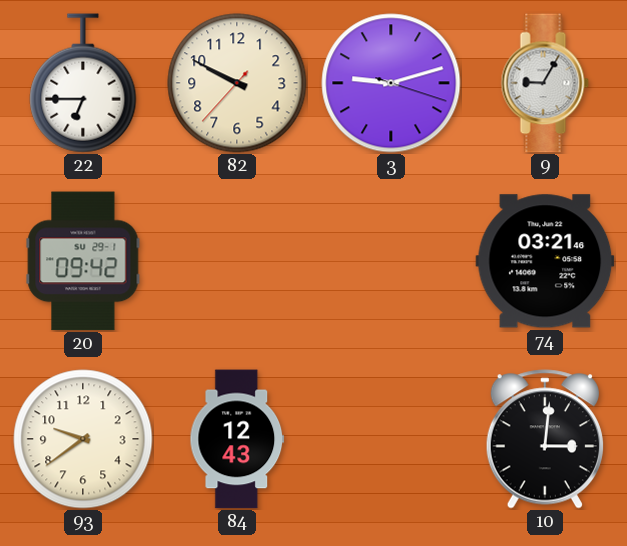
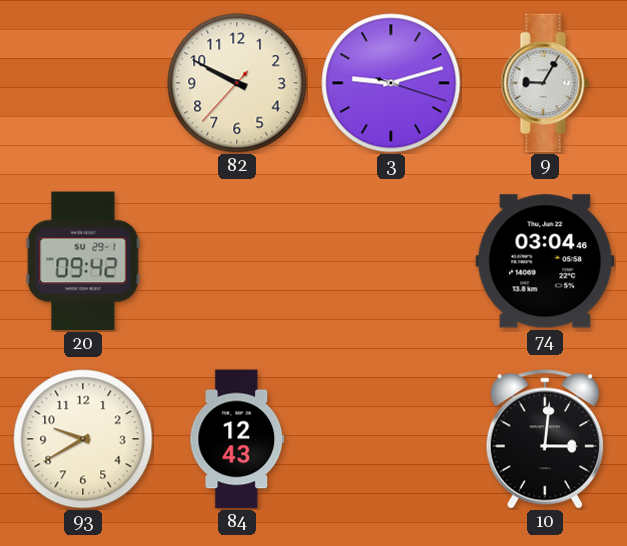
22: 6:45 -> none (83, 83)
74: 03:21 -> 03:04 (545, 261)
93: 9:39 -> 9:40 (83, 439)
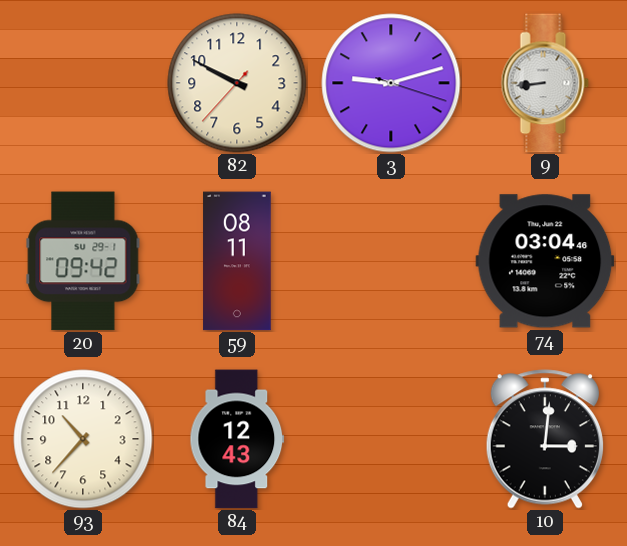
9: 9:05 -> 8:44 (545, 83)
59: none -> 08:11 (237, 261)
93: 9:40 -> 10:37 (83, 439)
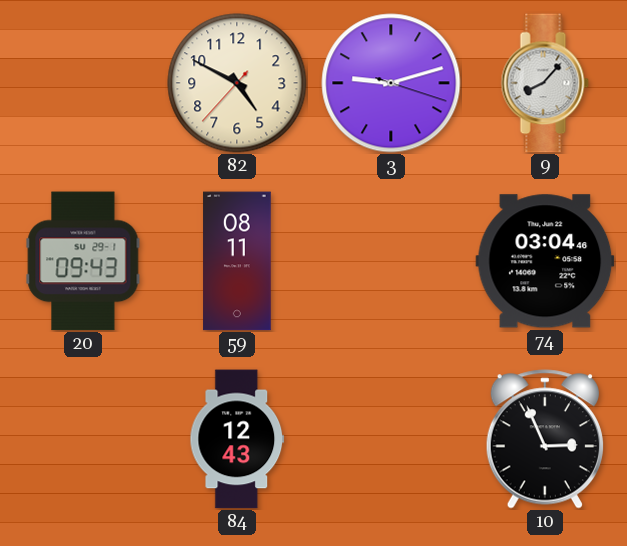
82: 9:49 -> 4:49 (237, 83)
9: 8:44 -> 8:07 (545, 83)
20: 09:42 -> 09:43 (83, 261)
93: 10:37 -> none (83, 439)
10: 3:01 -> 2:56 (544, 439)
